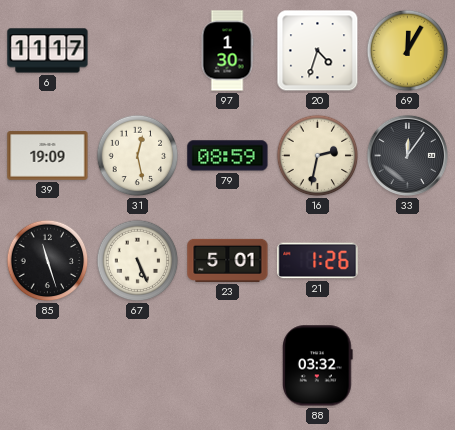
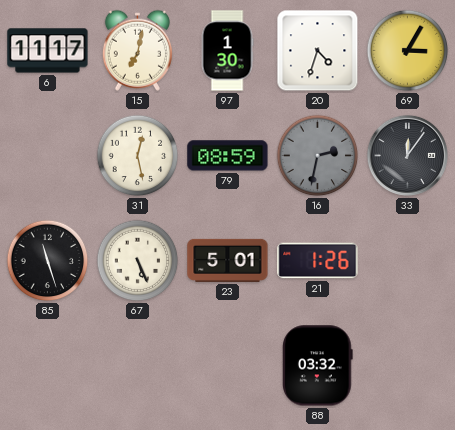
15: none -> 7:02 (137, 50)
69: 12:05 -> 3:05 (408, 51)
39: 19:09 -> none (48, 156)
16 dial: cream -> grey (318, 156)
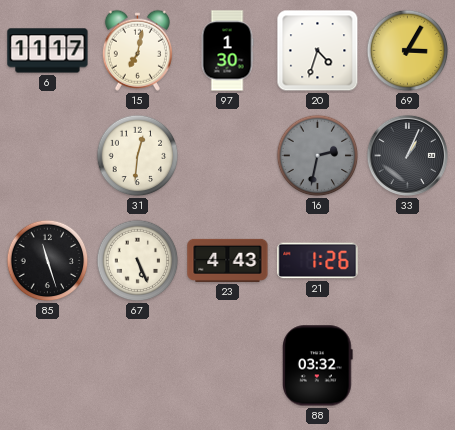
31: 12:28 -> 12:31 (138, 156)
79: 08:59 -> none (228, 156)
33: 12:06 -> 1:04 (407, 155)
23: 5:01 -> 4:43 (228, 260)
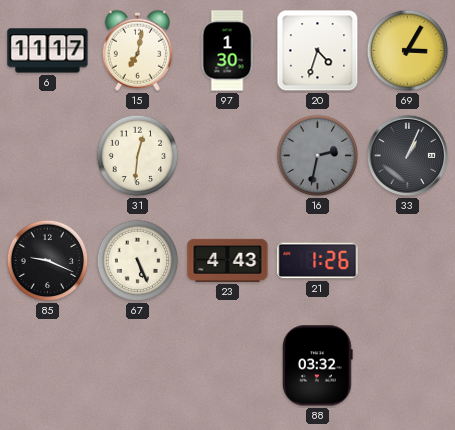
85: 11:27 -> 9:19 (48, 261)
